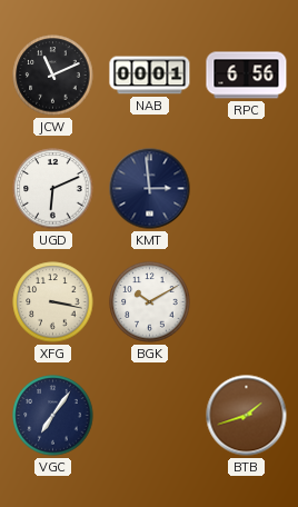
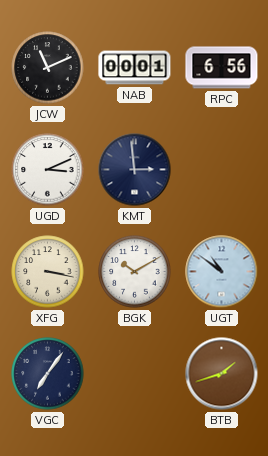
UGD: 6:11 -> 3:11 (48, 170)
UGT: none -> 10:51 (222, 272)
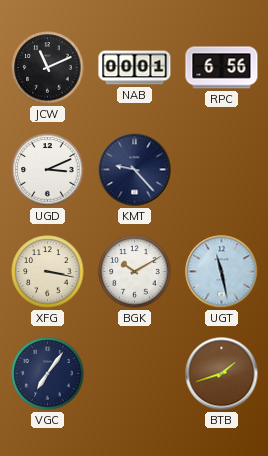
KMT: 2:59 -> 9:23 (135, 170)
UGT: 10:51 -> 11:28 (222, 272)
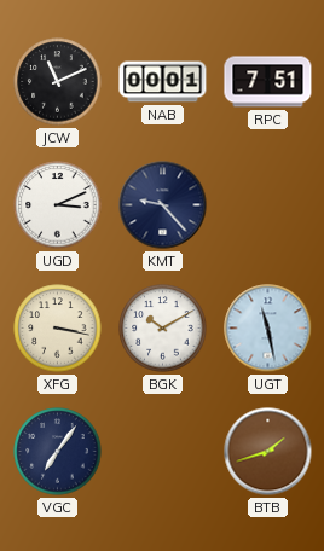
RPC: 6:56 -> 7:51 (268, 82)
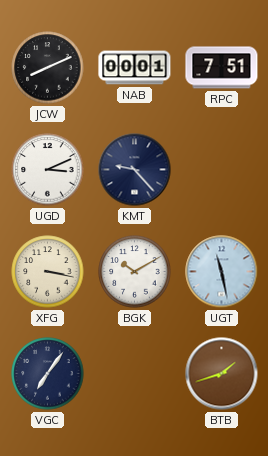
JCW: 11:11 -> 8:11 (48, 68)
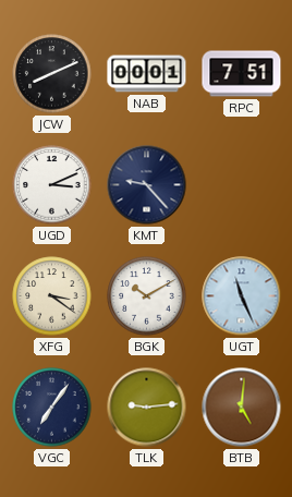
XFG: 3:17 -> 3:21 (52, 296)
UGT: 11:28 -> 11:26 (242, 296)
TLK: none -> 9:14 (147, 408)
BTB: 1:42 -> 5:01 (242, 408)
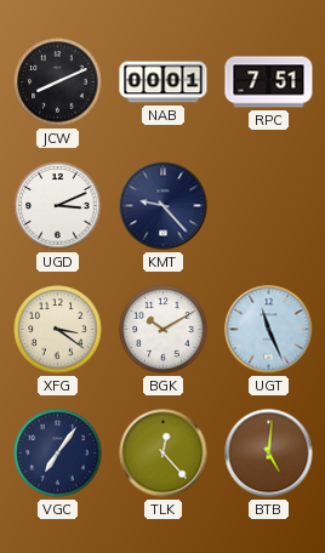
TLK: 9:14 -> 12:23 (164, 454)
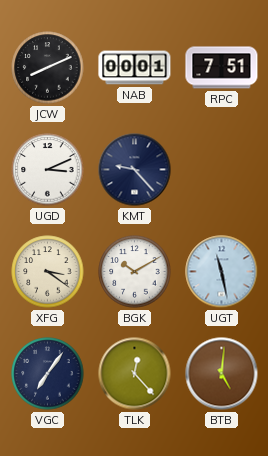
UGT: 11:26 -> 11:28 (222, 272)
